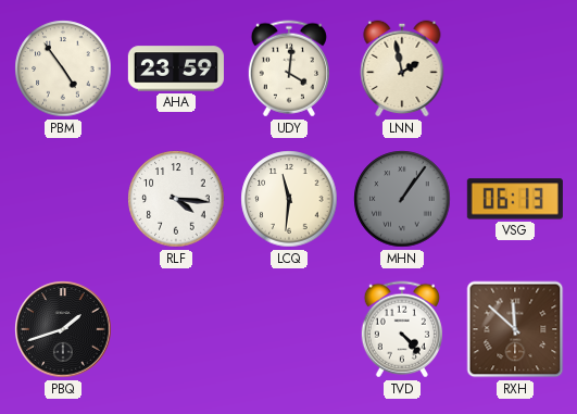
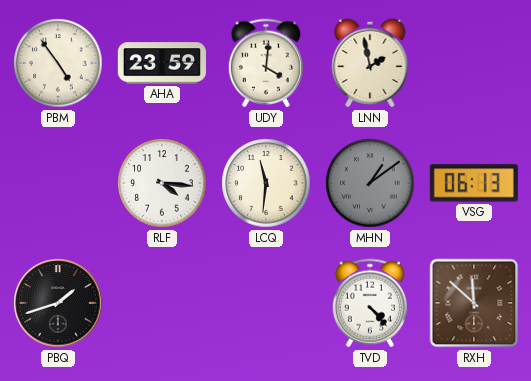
MHN: 1:06 -> 1:09 (370, 183)
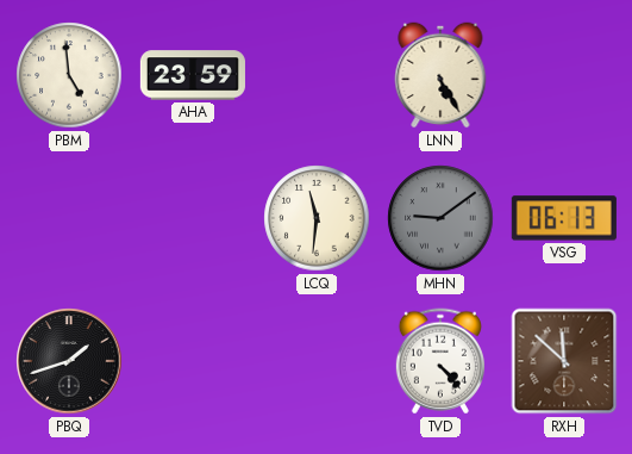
PBM: 4:54 -> 4:59 (69, 75)
UDY: 4:01 -> none (266, 63)
LNN: 1:58 -> 5:25 (440, 75)
RLF: 4:16 -> none (162, 183)
MHN: 1:09 -> 9:09 (440, 218)
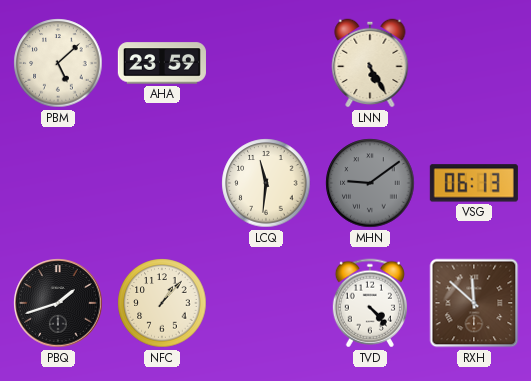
PBM: 4:59 -> 5:08 (58, 63)
NFC: none -> 1:07 (162, 303)
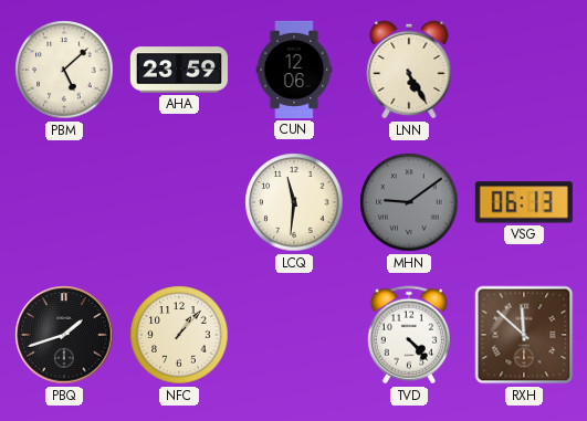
CUN: none -> 12:06 (294, 70)
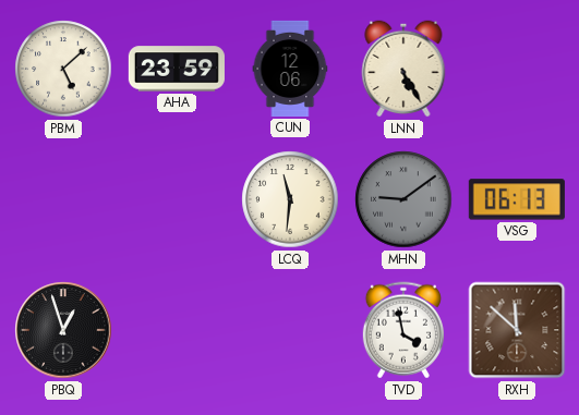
PBQ: 1:42 -> 12:57 (63, 330)
NFC: 1:07 -> none (179, 335)
TVD: 4:23 -> 3:58 (403, 330)
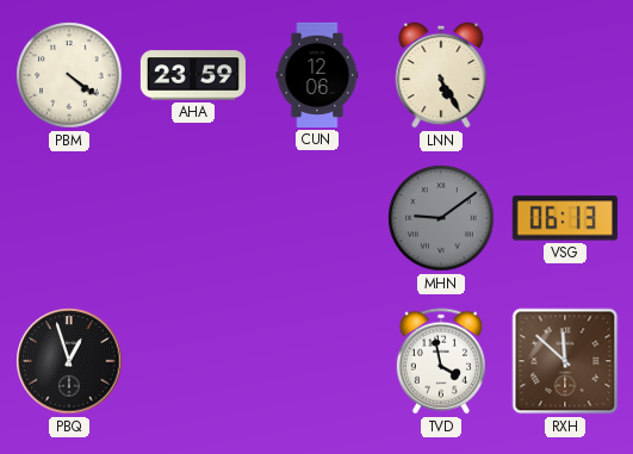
PBM: 5:08 -> 4:21 (69, 75)
LCQ: 11:31 -> none (290, 199)
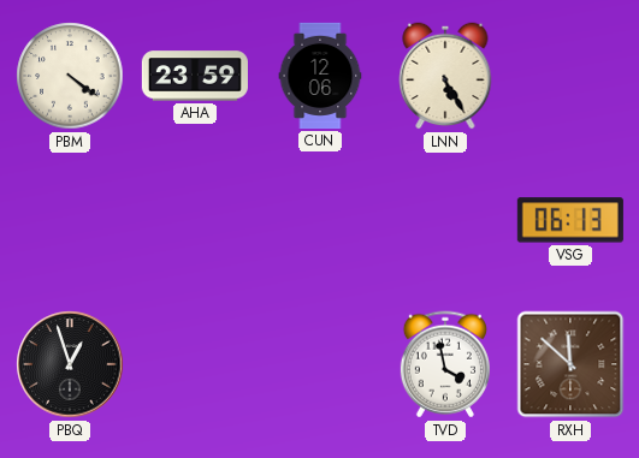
MHN: 9:09 -> none (441, 218)
